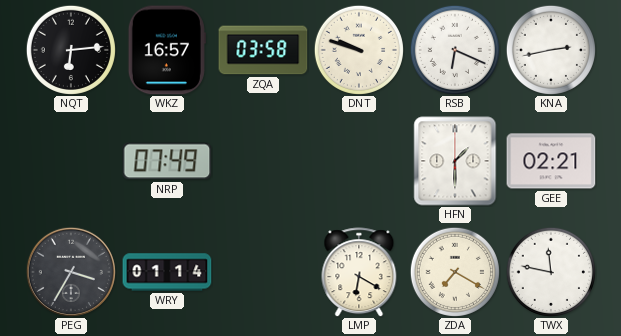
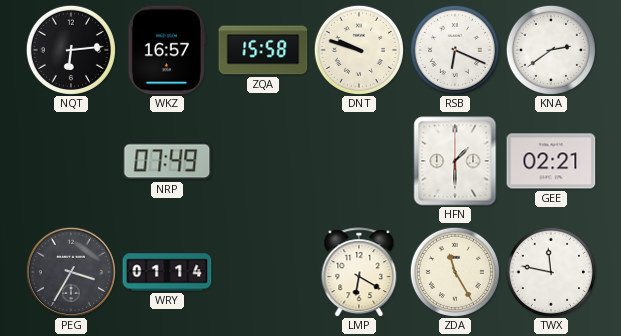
ZQA: 03:58 -> 15:58 (263, 50)
KNA: 2:43 -> 2:39 (551, 50)
ZDA: 7:20 -> 11:25 (455, 272)
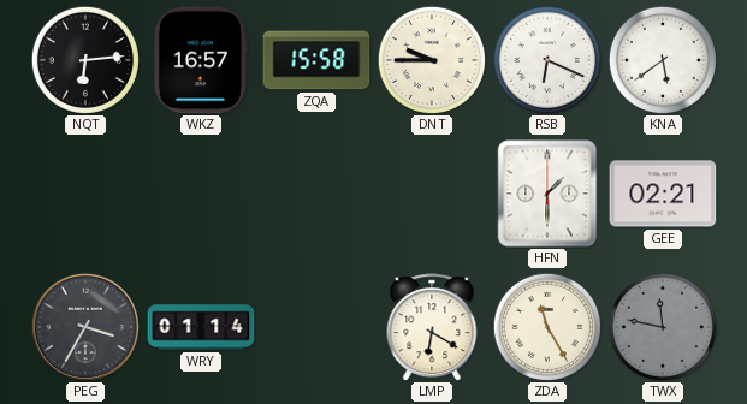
DNT: 9:48 -> 9:45 (432, 60)
KNA: 2:39 -> 5:39 (663, 60)
NRP: 07:49 -> none (167, 161)
TWX dial: white -> grey (663, 327)
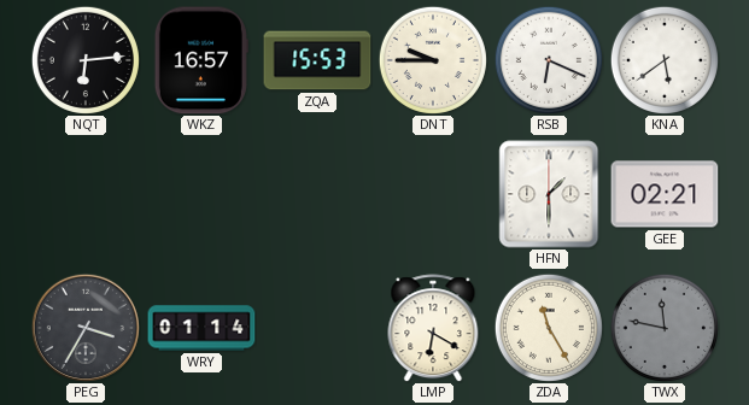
ZQA: 15:58 -> 15:53 (317, 60)
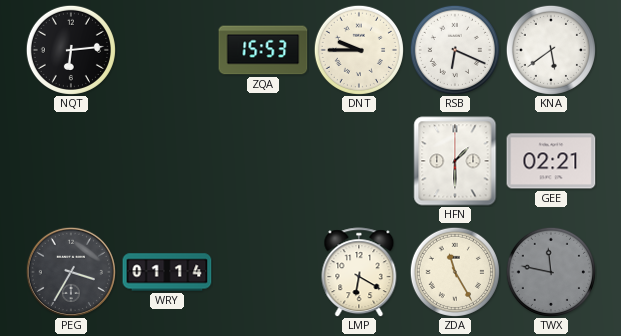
WKZ: 16:57 -> none (201, 60)
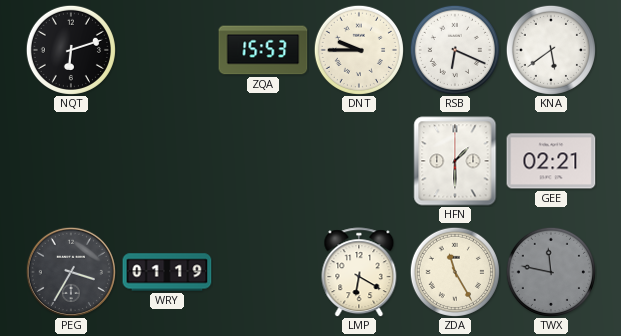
NQT: 6:14 -> 6:12 (71, 50)
WRY: 01:14 -> 01:19 (167, 272)
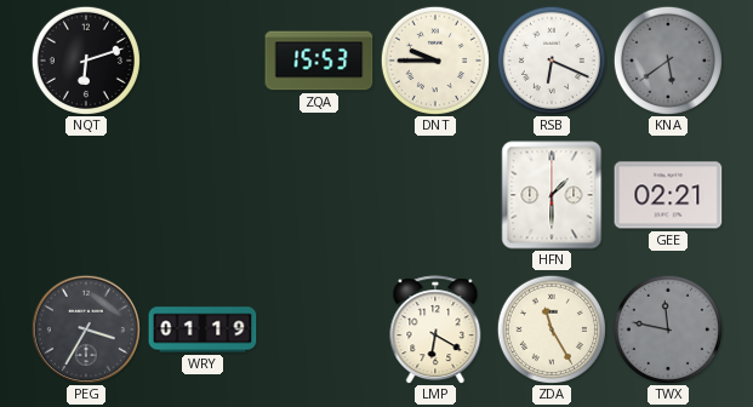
KNA dial: white -> grey (668, 61)
